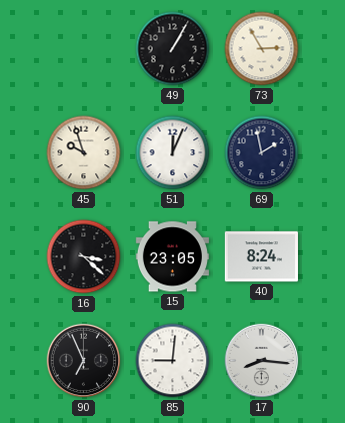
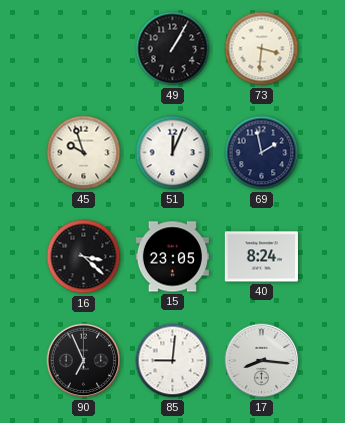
73: 2:55 -> 3:31 (262, 49)
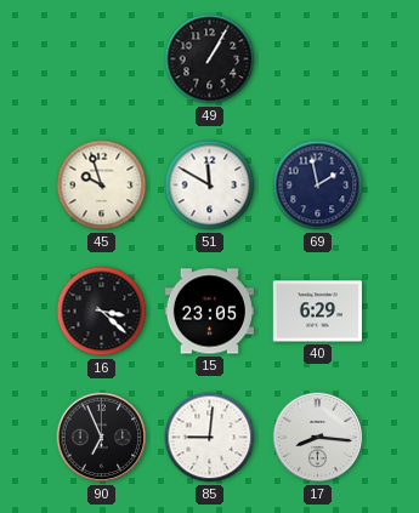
73: 3:31 -> none (262, 49)
51: 12:04 -> 11:50 (210, 186)
40: 8:24 -> 6:29 (317, 312)
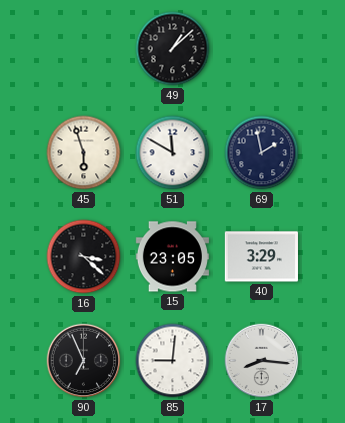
49: 1:05 -> 1:08 (173, 49)
45: 9:57 -> 5:57 (84, 153)
40: 6:29 -> 3:29 (261, 257)
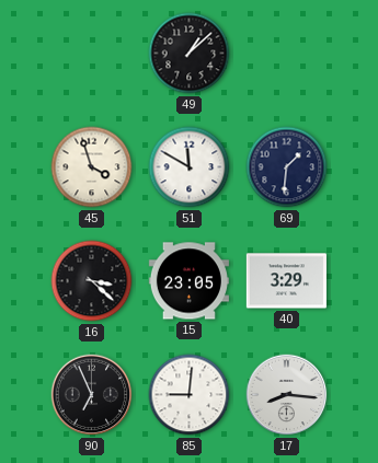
45: 5:57 -> 3:57 (92, 167)
69: 1:58 -> 1:31 (287, 167)
